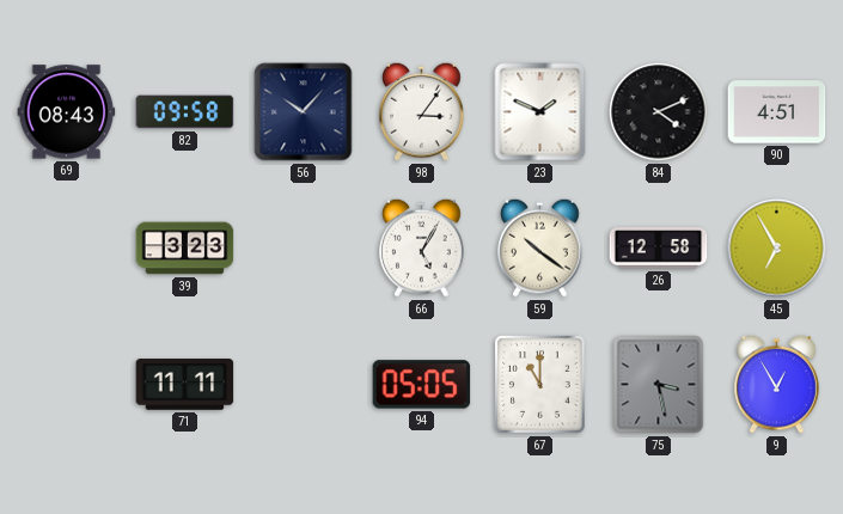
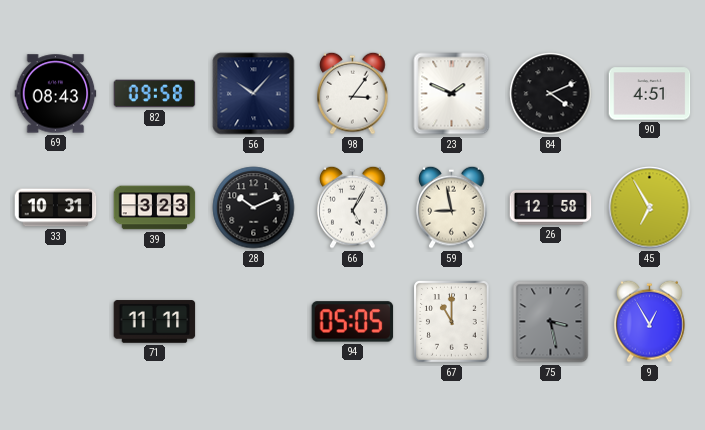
33: none -> 10:31 (56, 208)
28: none -> 10:11 (254, 208)
59: 10:21 -> 8:58 (452, 207)
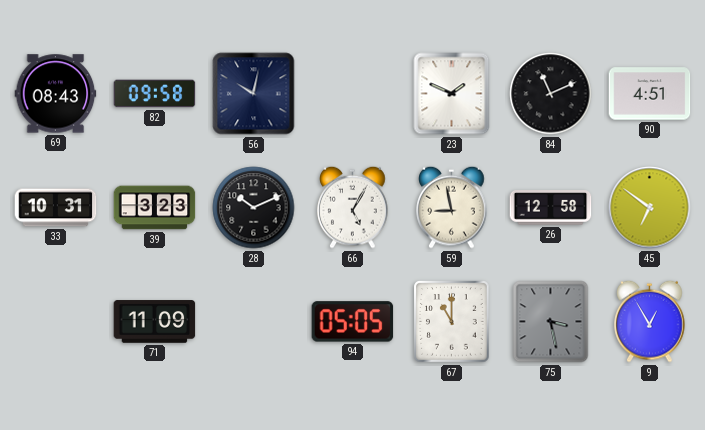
56: 10:07 -> 10:02 (254, 94)
98: 3:06 -> none (353, 93)
84: 4:11 -> 11:11 (551, 94)
45: 6:55 -> 6:51 (650, 208)
71: 11:11 -> 11:09 (155, 322)
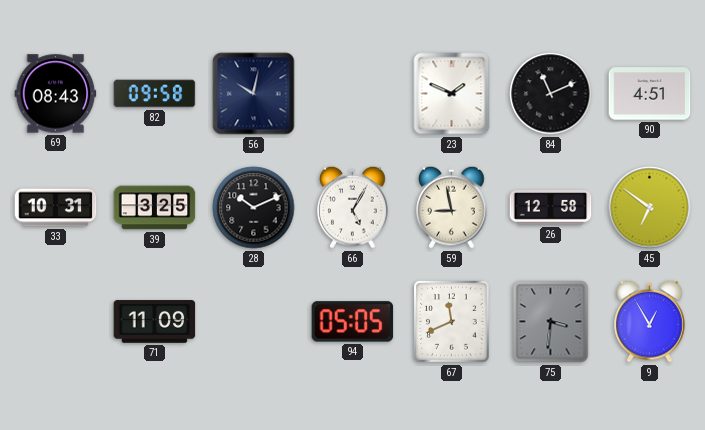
39: 3:23 -> 3:25 (155, 208)
67: 11:00 -> 11:41 (452, 322)
75: 3:28 -> 3:31 (551, 322)
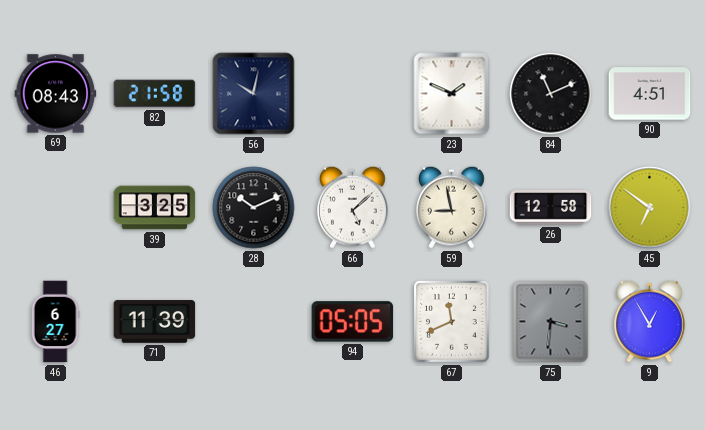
82: 09:58 -> 21:58 (155, 94)
33: 10:31 -> none (56, 208)
66: 5:05 -> 5:08 (353, 207)
46: none -> 6:27 (55, 322)
71: 11:09 -> 11:39 (155, 322)
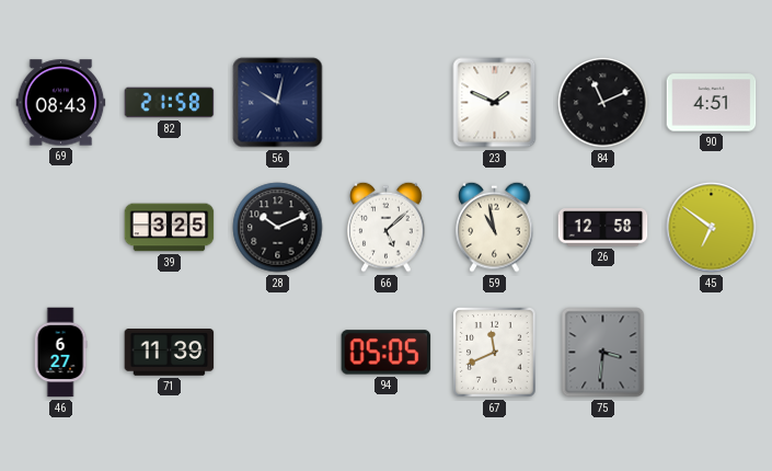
59: 8:58 -> 10:58 (495, 227)
9: 12:55 -> none (650, 321)
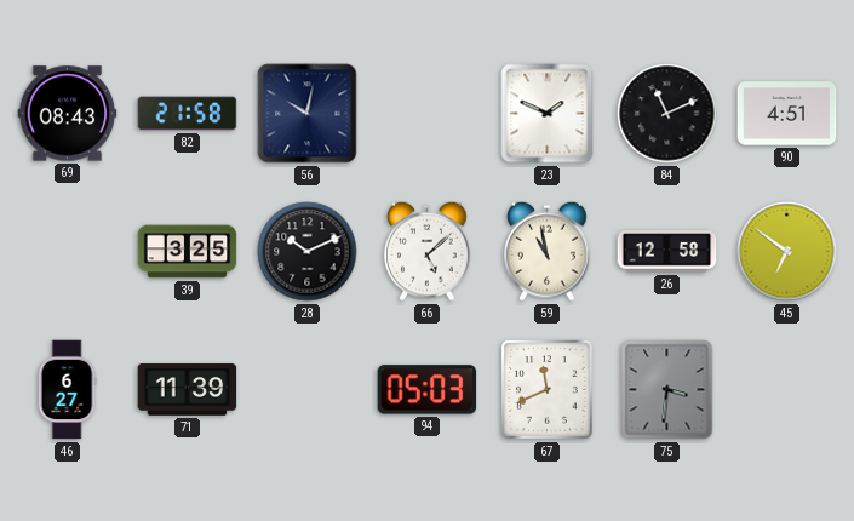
94: 05:05 -> 05:03 (428, 390)
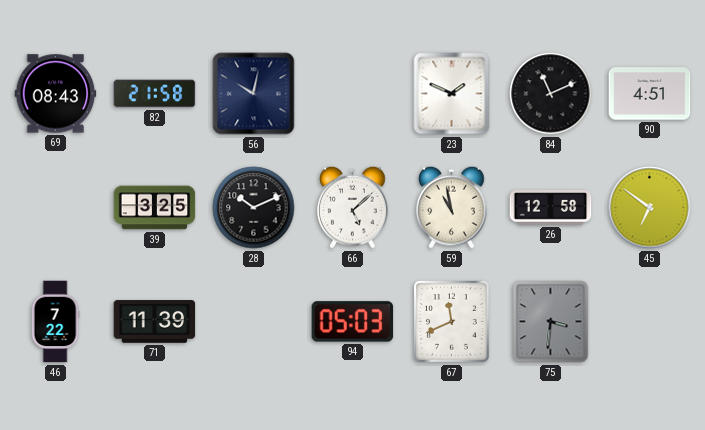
46: 6:27 -> 7:22 (55, 322)
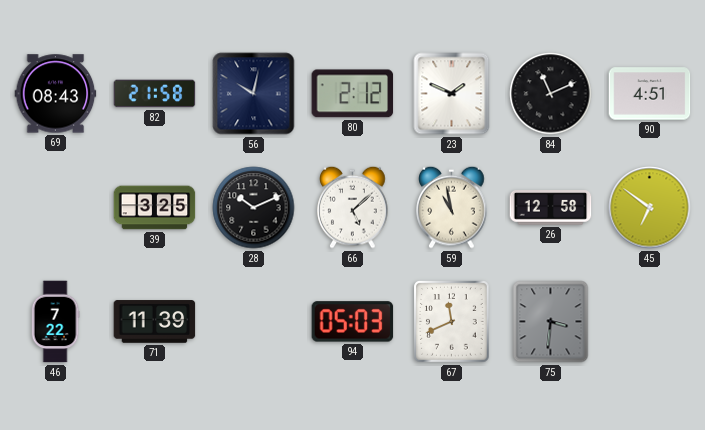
80: none -> 2:12 (353, 94)
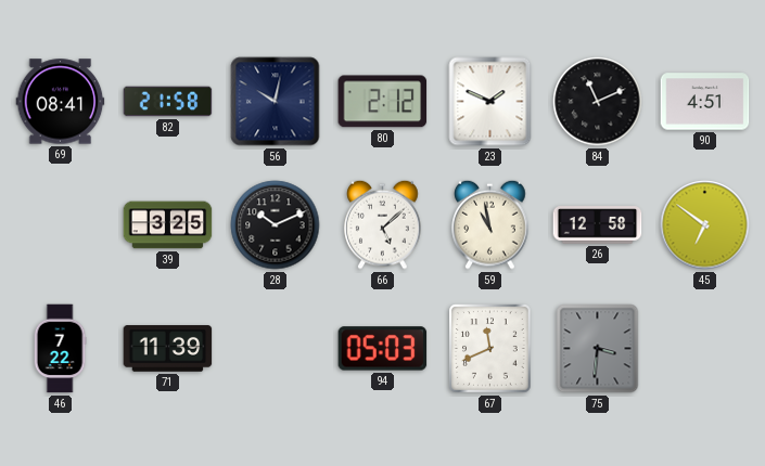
69: 08:43 -> 08:41 (61, 102)
